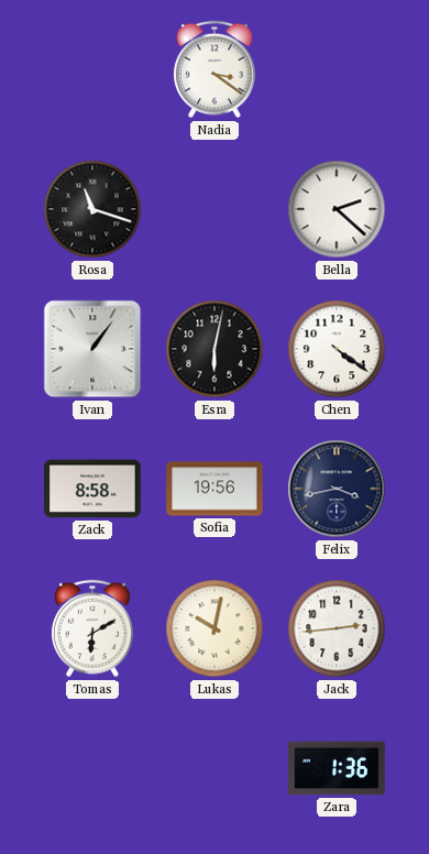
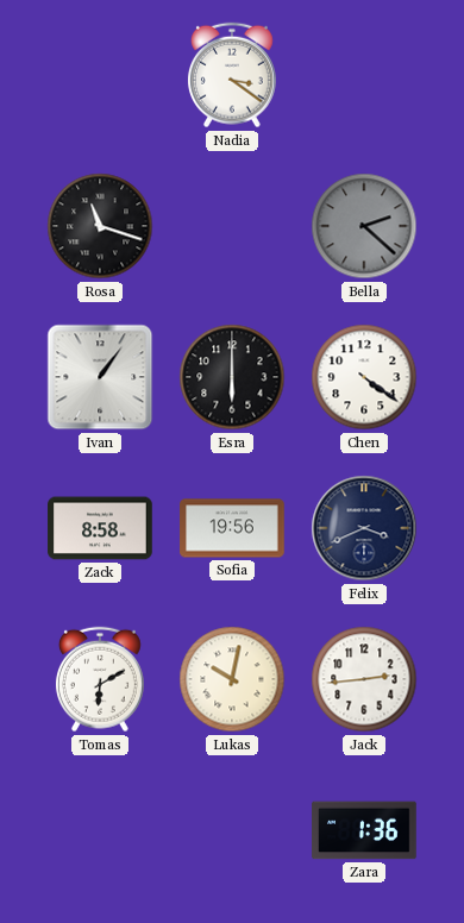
Bella dial: white -> grey (364, 226)
Esra: 6:02 -> 6:00 (232, 377)
Felix: 3:43 -> 3:41 (364, 528)
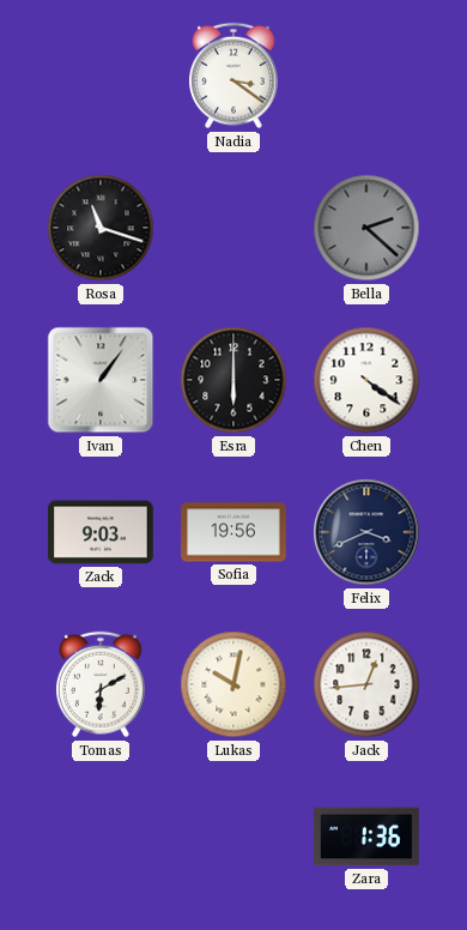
Zack: 8:58 -> 9:03 (101, 532)
Jack: 2:44 -> 12:44 (366, 684)
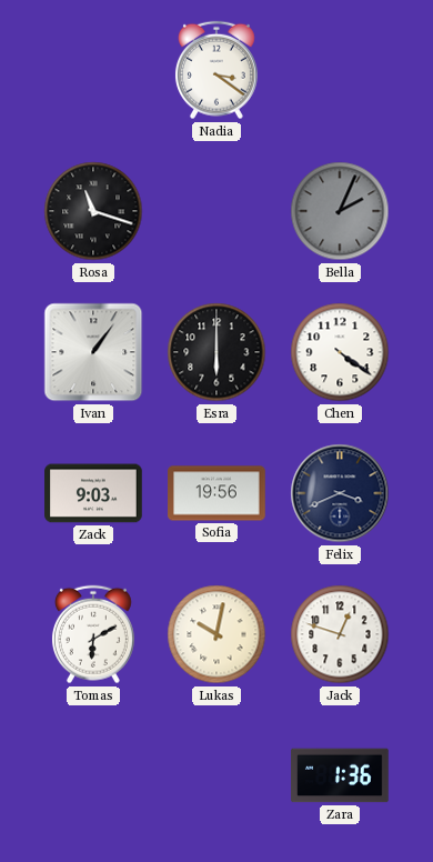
Bella: 2:22 -> 2:04 (340, 211)
Jack: 12:44 -> 12:48 (340, 634)
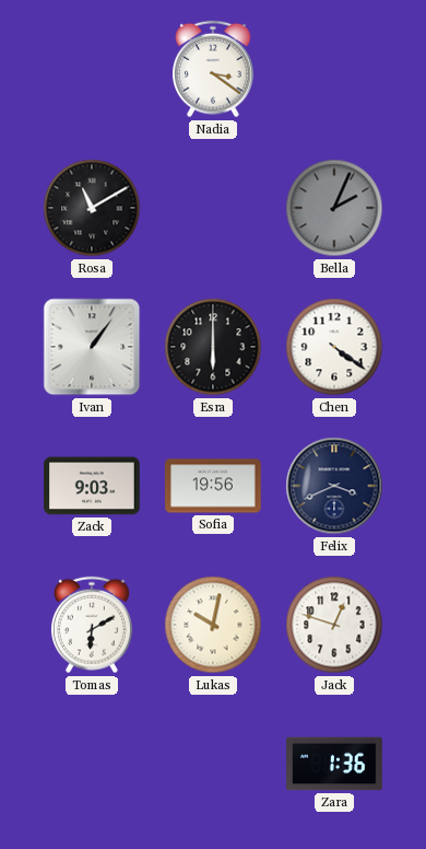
Rosa: 11:18 -> 11:10 (92, 208)
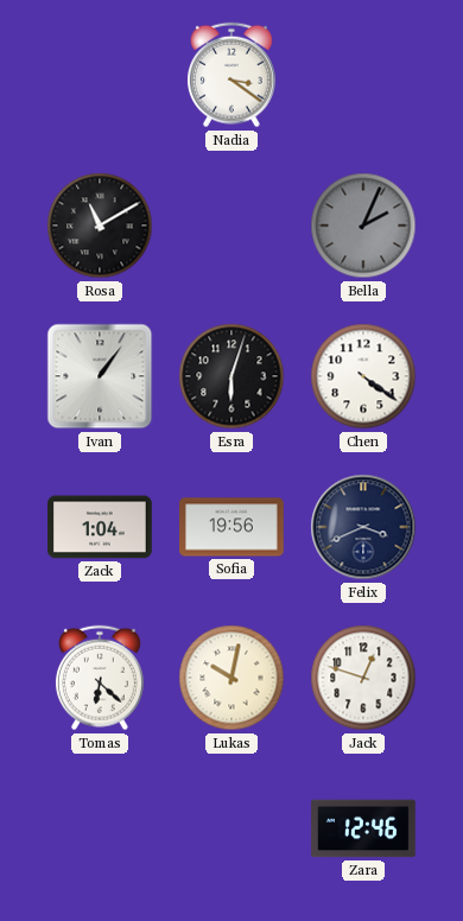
Esra: 6:00 -> 6:03 (231, 376)
Zack: 9:03 -> 1:04 (100, 527)
Tomas: 6:10 -> 6:22 (100, 678)
Zara: 1:36 -> 12:46 (363, 828)
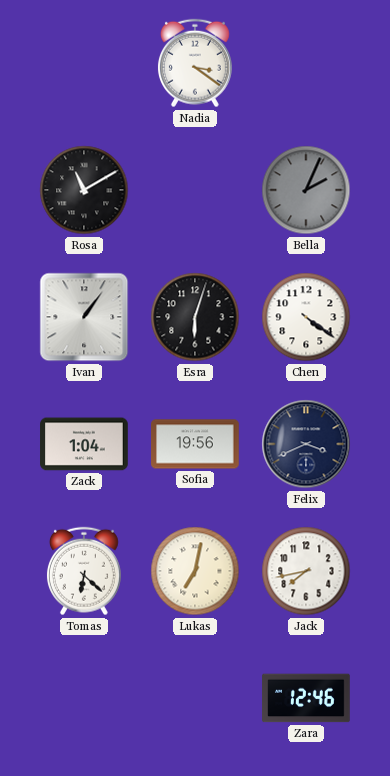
Lukas: 10:02 -> 7:02 (195, 571)
Jack: 12:48 -> 7:43 (306, 571)
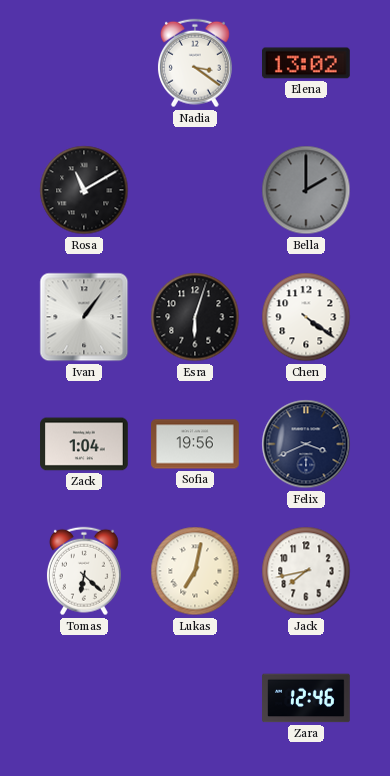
Elena: none -> 13:02 (307, 63)
Bella: 2:04 -> 2:00 (306, 190)
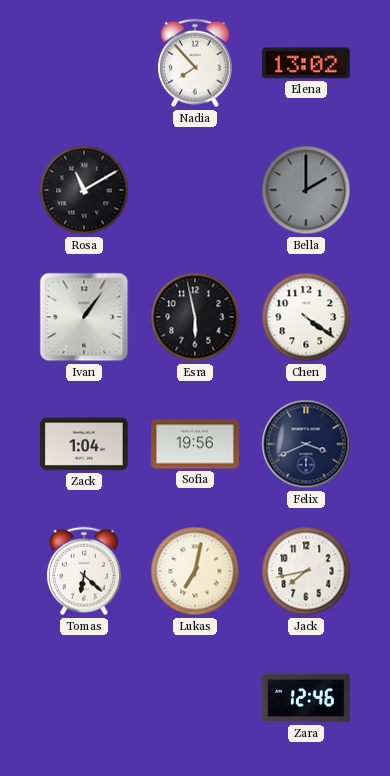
Nadia: 3:21 -> 7:53 (195, 63)
Esra: 6:03 -> 5:58 (195, 317)
